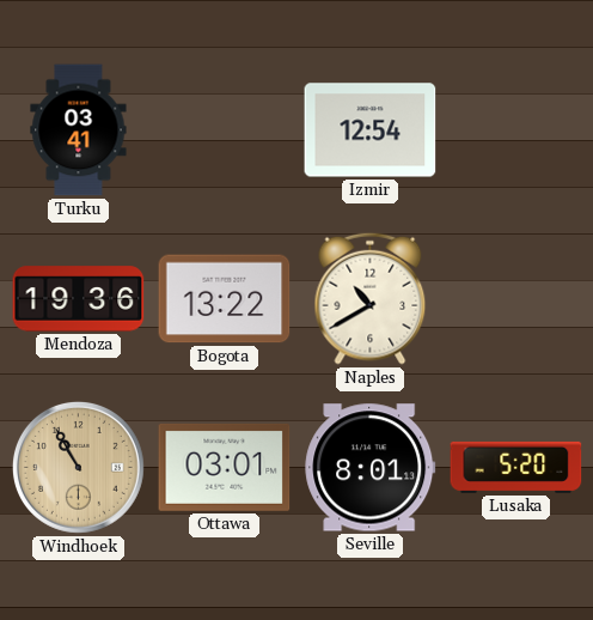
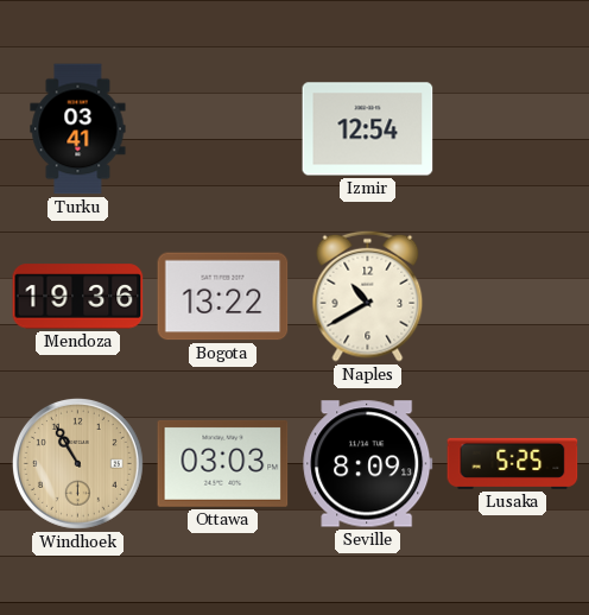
Ottawa: 03:01 -> 03:03 (223, 463)
Seville: 8:01 -> 8:09 (368, 464)
Lusaka: 5:20 -> 5:25 (513, 463)
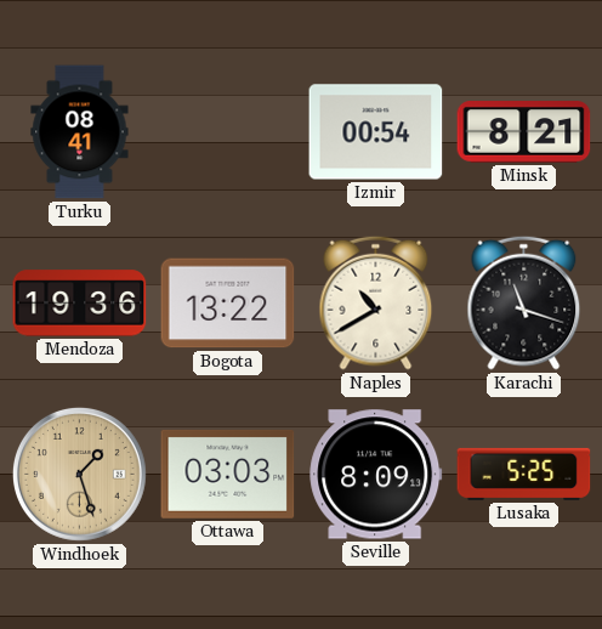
Turku: 03:41 -> 08:41 (80, 132)
Izmir: 12:54 -> 00:54 (376, 132)
Minsk: none -> 8:21 (524, 132)
Karachi: none -> 11:18 (524, 302)
Windhoek: 10:55 -> 1:27 (79, 474)
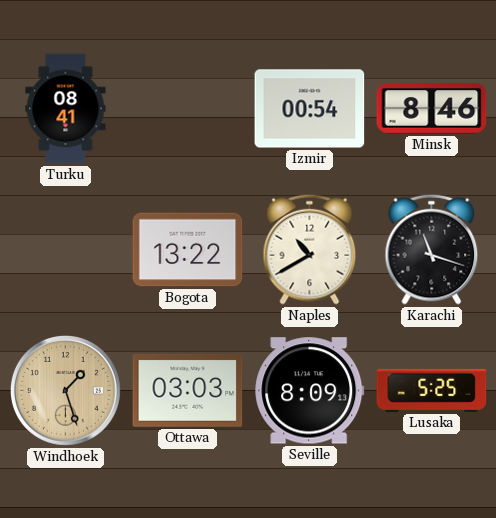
Minsk: 8:21 -> 8:46 (432, 109)
Mendoza: 19:36 -> none (80, 304)
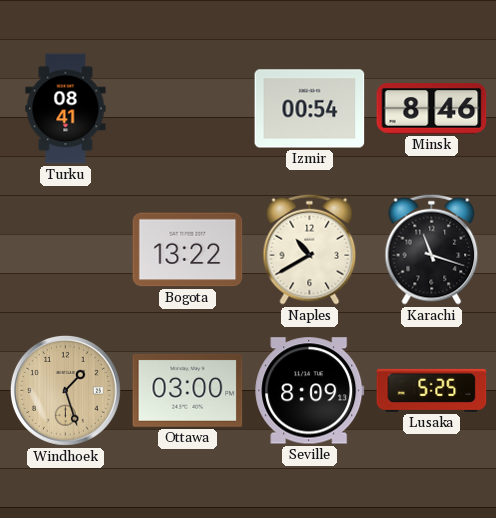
Ottawa: 03:03 -> 03:00 (188, 390)
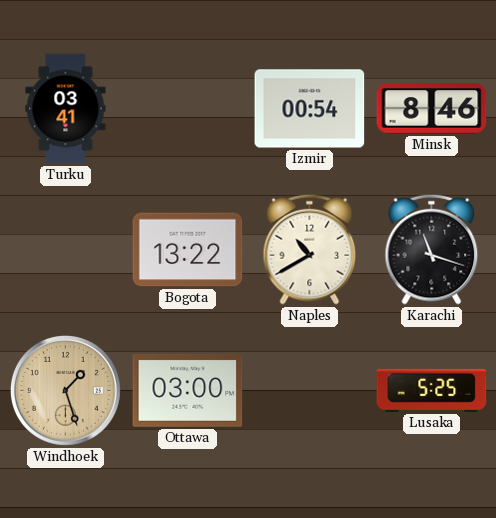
Turku: 08:41 -> 03:41 (66, 109)
Seville: 8:09 -> none (310, 391)
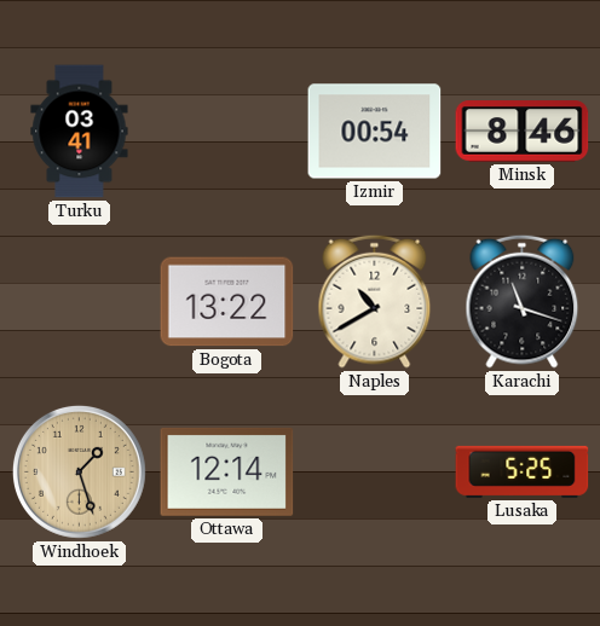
Ottawa: 03:00 -> 12:14 (227, 471)
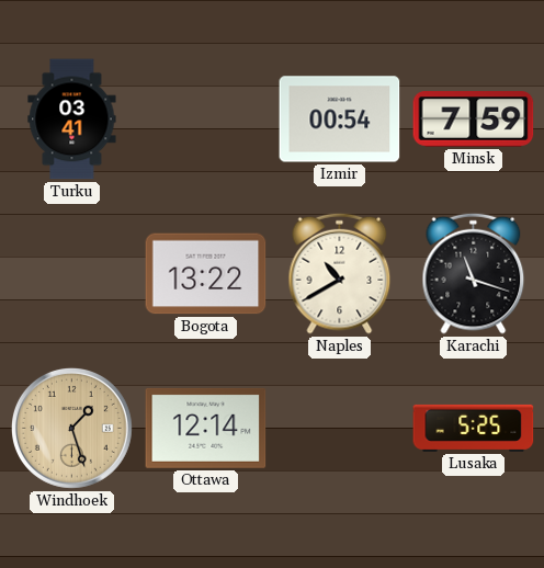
Minsk: 8:46 -> 7:59 (474, 120)
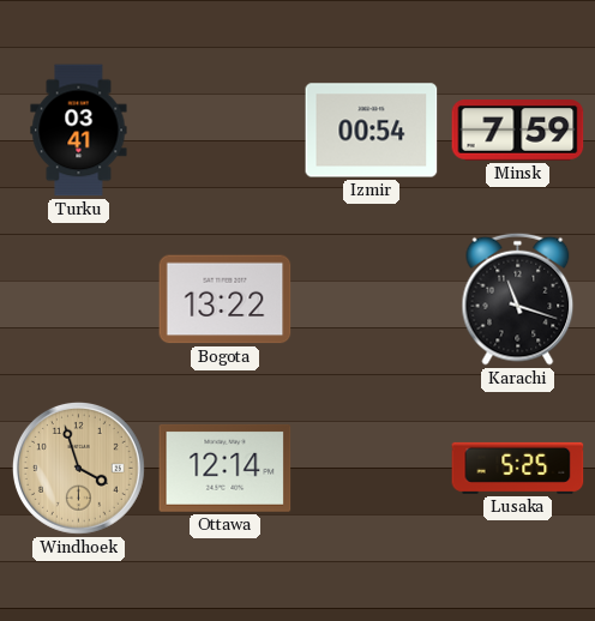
Naples: 10:40 -> none (340, 273)
Windhoek: 1:27 -> 3:57 (78, 468)
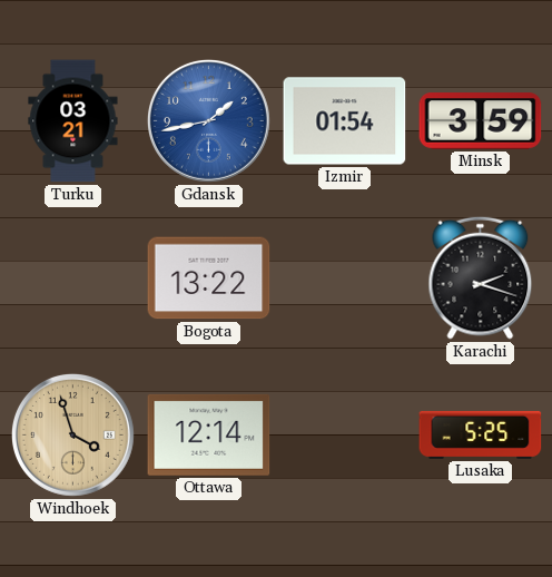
Turku: 03:41 -> 03:21 (73, 121)
Gdansk: none -> 1:43 (208, 120)
Izmir: 00:54 -> 01:54 (345, 121)
Minsk: 7:59 -> 3:59 (481, 121)
Karachi: 11:18 -> 2:18 (481, 277)
